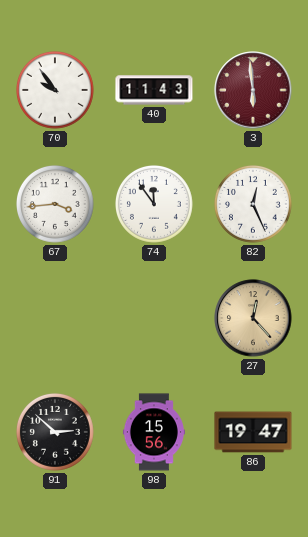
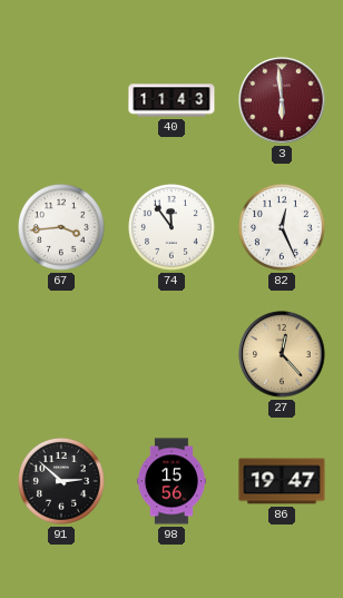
70: 9:54 -> none (56, 91)
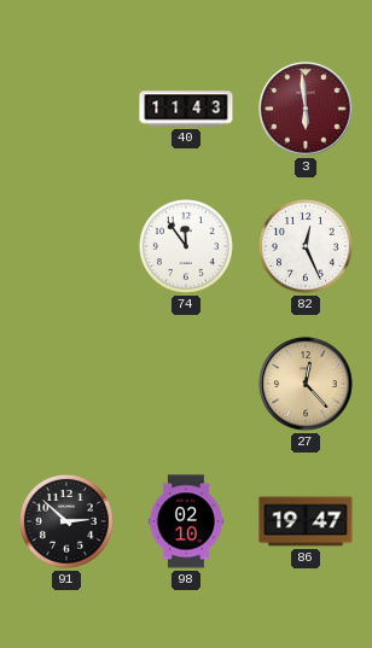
67: 3:44 -> none (62, 228)
98: 15:56 -> 02:10 (186, 521)
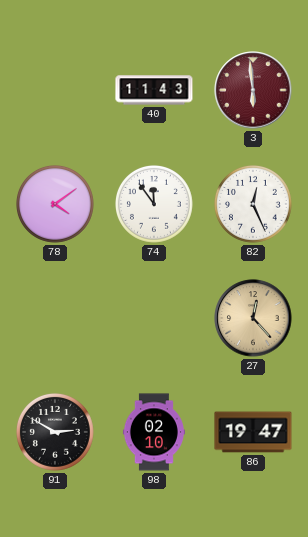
78: none -> 4:09 (56, 205)
91: 2:52 -> 2:50 (56, 433)
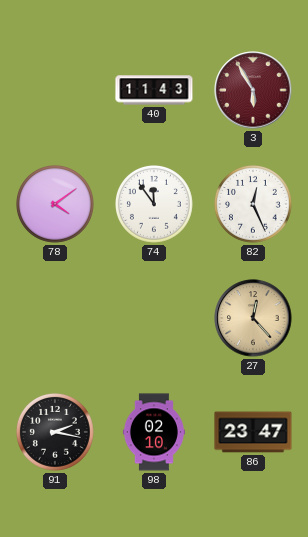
3: 5:59 -> 5:55 (253, 90)
91: 2:50 -> 2:17 (56, 433)
86: 19:47 -> 23:47 (253, 432)
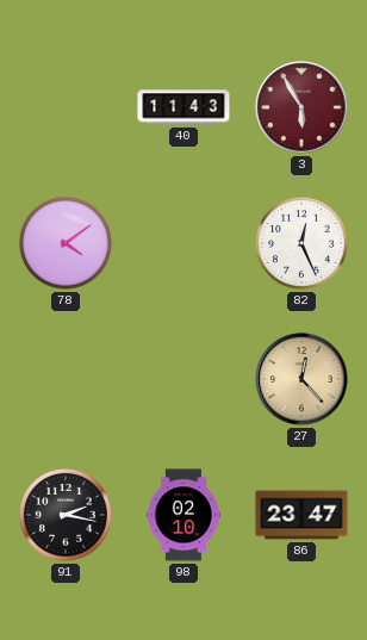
74: 11:54 -> none (155, 205)
